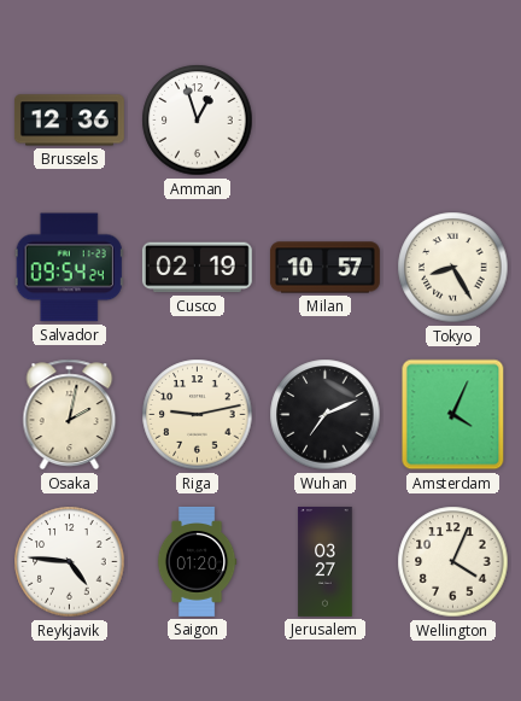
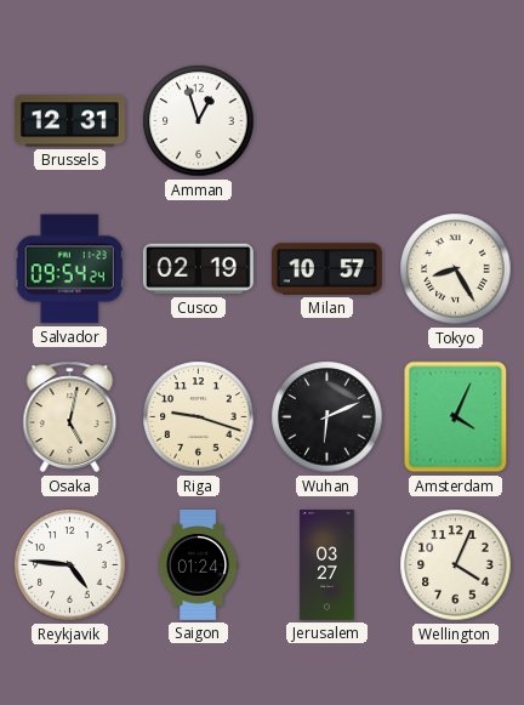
Brussels: 12:36 -> 12:31 (69, 121)
Osaka: 2:02 -> 5:02 (70, 417)
Riga: 9:13 -> 9:18 (199, 417)
Wuhan: 7:11 -> 6:11 (327, 417)
Saigon: 01:20 -> 01:24 (198, 564)
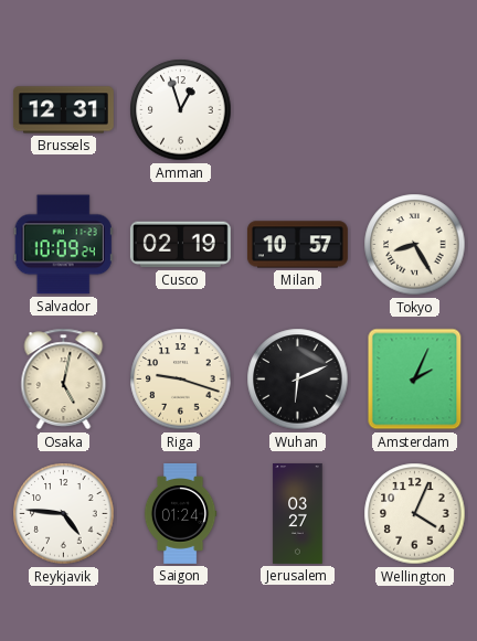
Salvador: 09:54 -> 10:09 (63, 245)
Amsterdam: 4:04 -> 2:04 (415, 380)
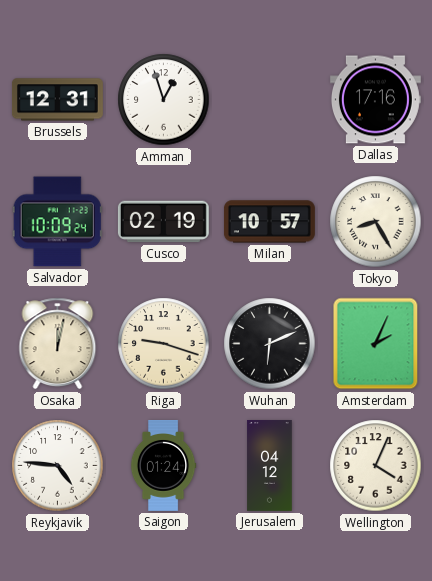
Dallas: none -> 17:16 (375, 100)
Osaka: 5:02 -> 12:02 (58, 344)
Jerusalem: 03:27 -> 04:12 (270, 466)
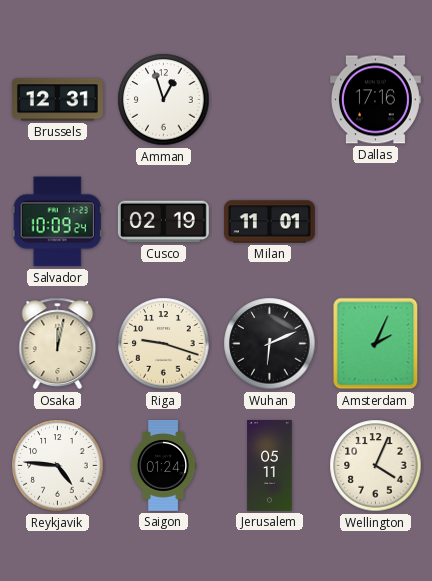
Milan: 10:57 -> 11:01 (269, 222)
Tokyo: 8:25 -> none (376, 222)
Jerusalem: 04:12 -> 05:11 (270, 466)
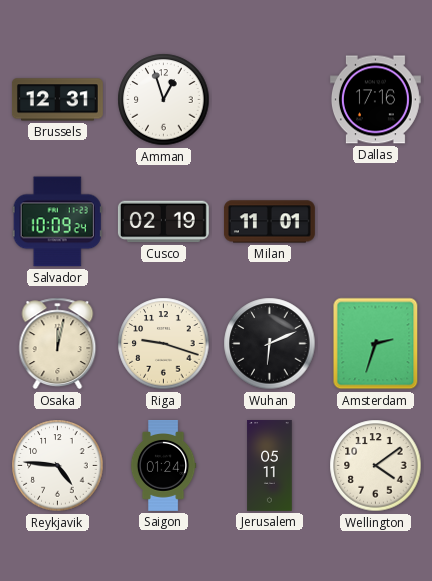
Amsterdam: 2:04 -> 2:33 (376, 344)
Wellington: 4:04 -> 4:09 (376, 466)
